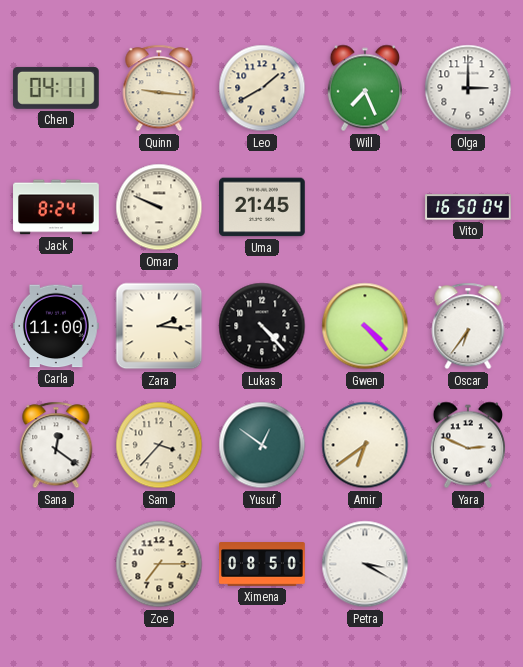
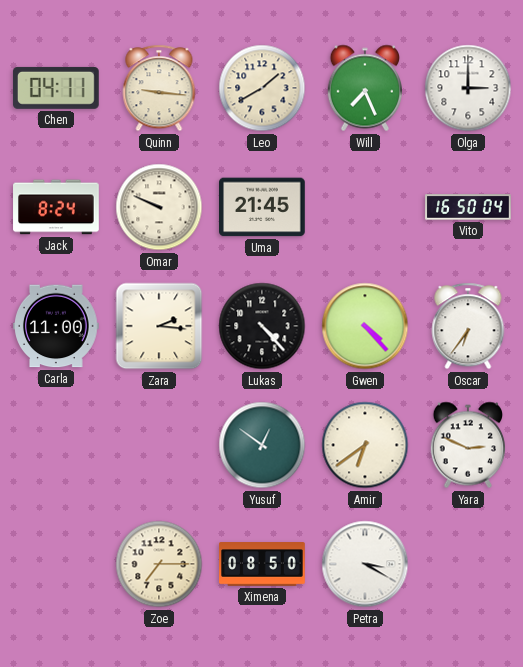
Sana: 12:21 -> none (56, 445)
Sam: 3:37 -> none (159, 445)
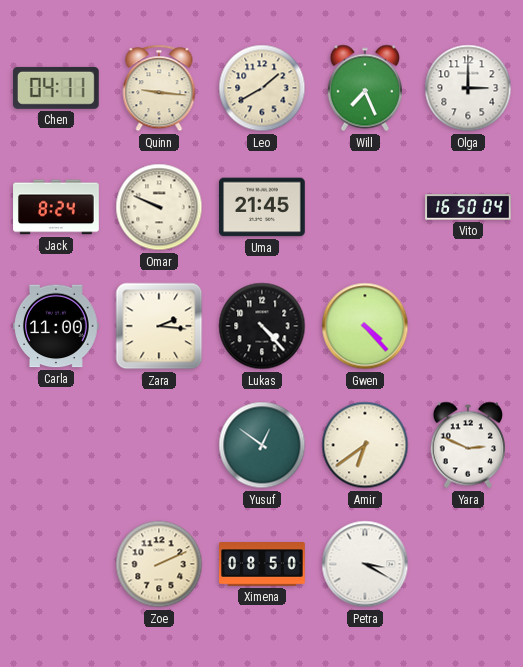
Oscar: 6:36 -> none (468, 326)
Zoe: 7:15 -> 2:11 (159, 564)
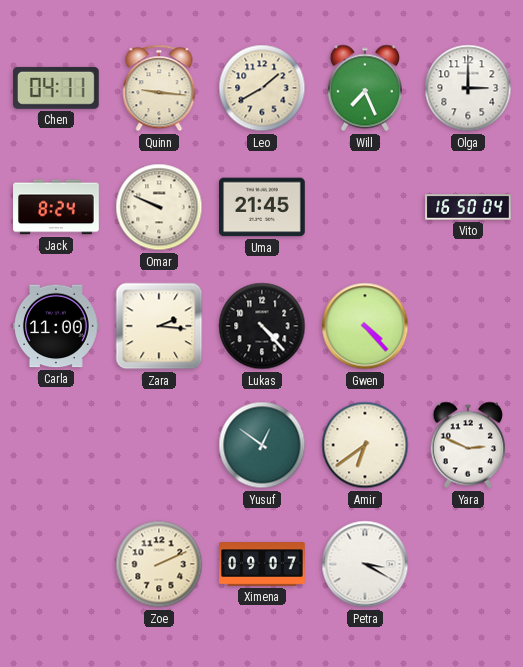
Ximena: 08:50 -> 09:07 (262, 564)
